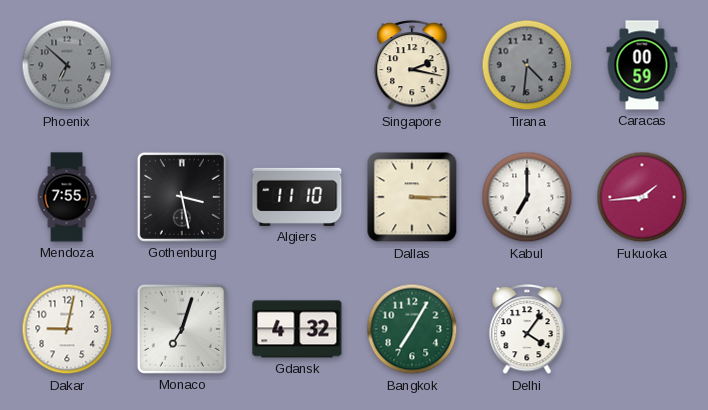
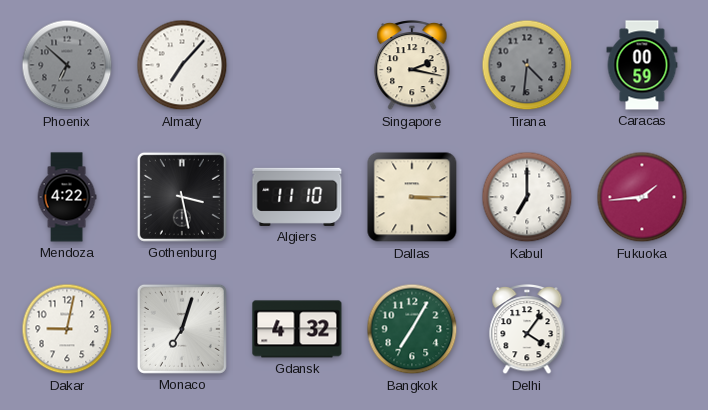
Almaty: none -> 7:07 (182, 65)
Mendoza: 7:55 -> 4:22 (67, 197)
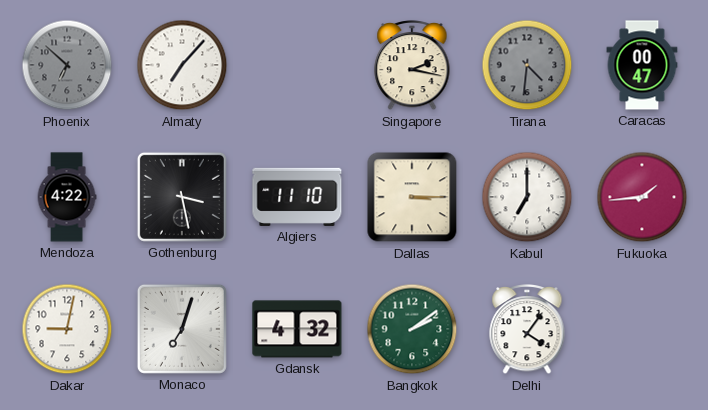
Caracas: 00:59 -> 00:47 (642, 65)
Bangkok: 7:05 -> 2:09 (412, 329)
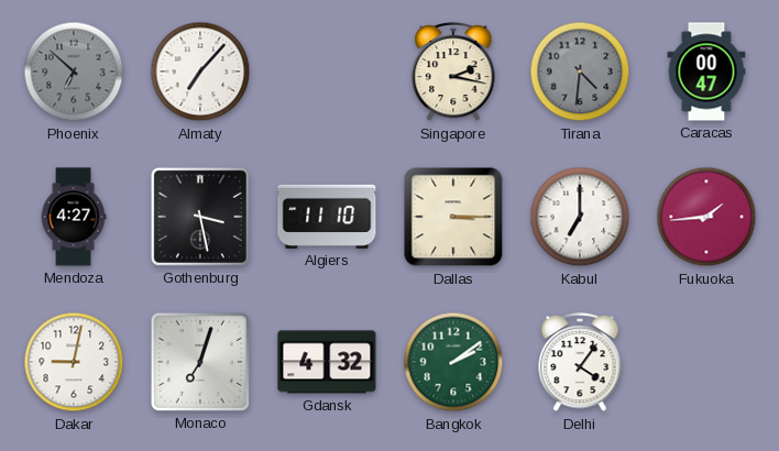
Mendoza: 4:22 -> 4:27 (74, 217)
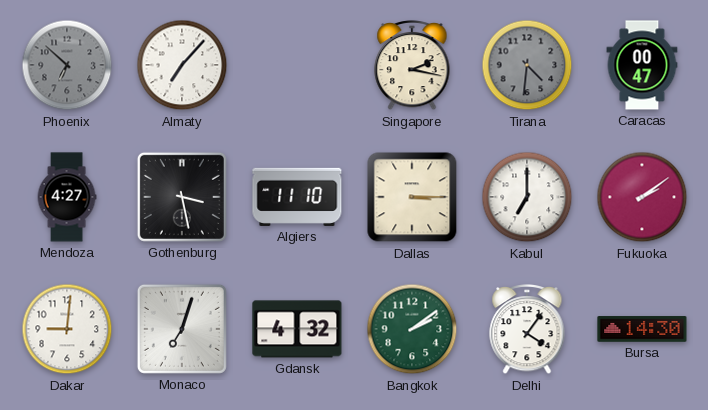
Fukuoka: 1:44 -> 2:09 (642, 197)
Dakar: 9:02 -> 9:01 (67, 329)
Bursa: none -> 14:30 (642, 329)
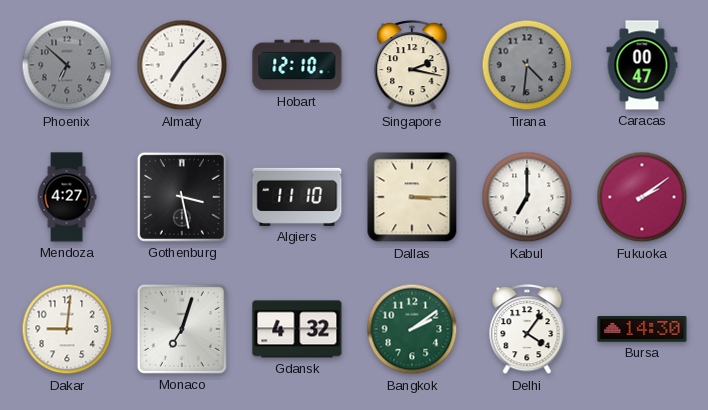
Hobart: none -> 12:10 (297, 65)
